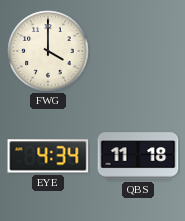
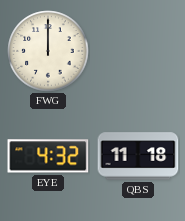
FWG: 4:00 -> 12:00 (48, 51)
EYE: 4:34 -> 4:32 (48, 156)
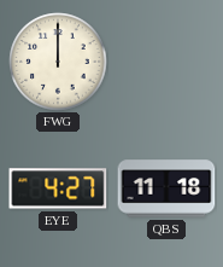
EYE: 4:32 -> 4:27 (58, 188)
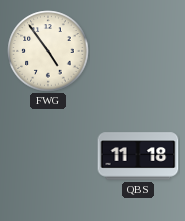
FWG: 12:00 -> 4:54 (48, 51)
EYE: 4:27 -> none (58, 188)
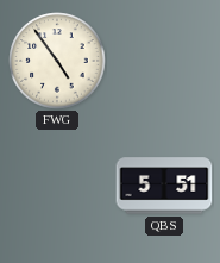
QBS: 11:18 -> 5:51 (164, 186)
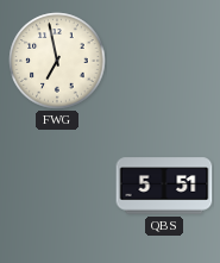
FWG: 4:54 -> 6:58 (57, 61)
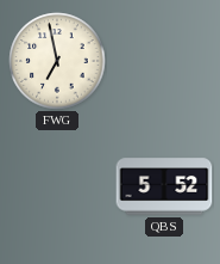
QBS: 5:51 -> 5:52 (164, 186)
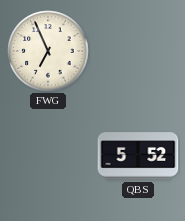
FWG: 6:58 -> 6:56 (48, 51)
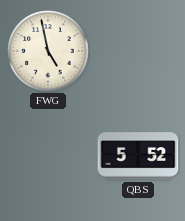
FWG: 6:56 -> 4:58 (48, 51)
